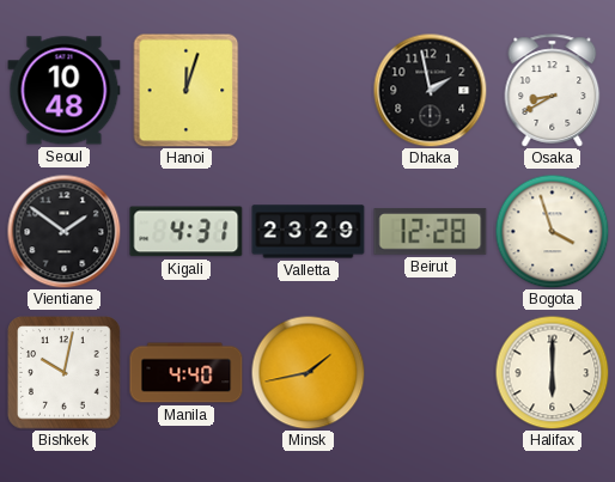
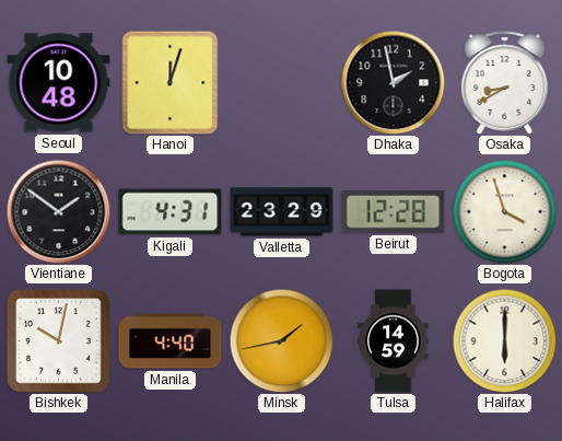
Tulsa: none -> 14:59 (394, 341)
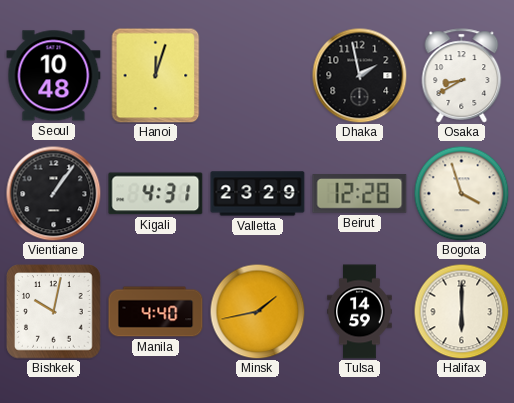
Vientiane: 1:51 -> 1:06 (53, 193)
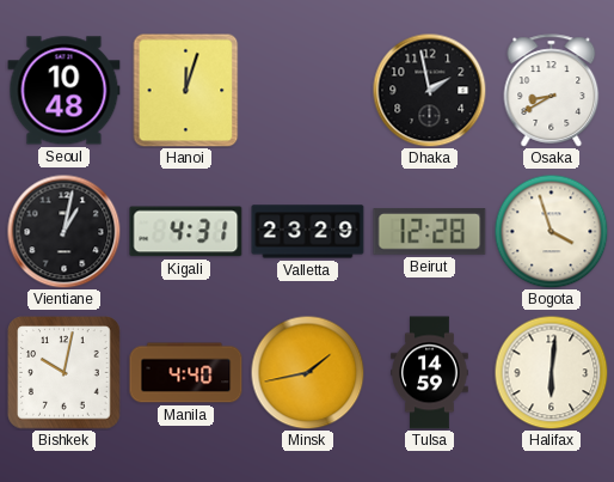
Vientiane: 1:06 -> 1:02 (63, 231)
Halifax: 6:00 -> 6:01 (551, 372)
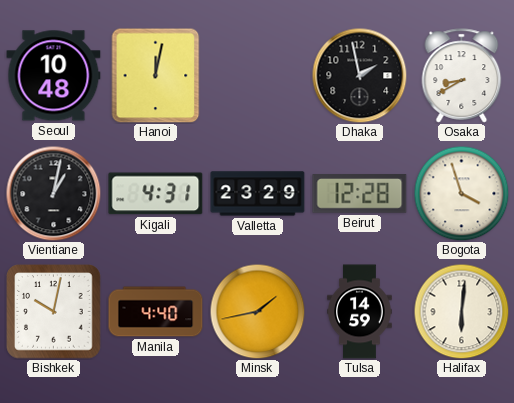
Hanoi: 12:03 -> 12:02 (156, 75)
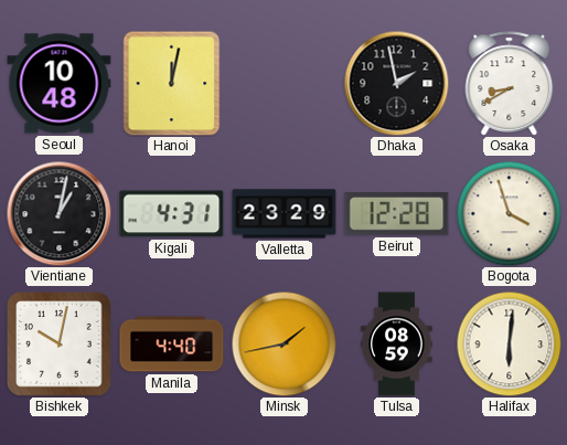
Tulsa: 14:59 -> 08:59 (397, 345)
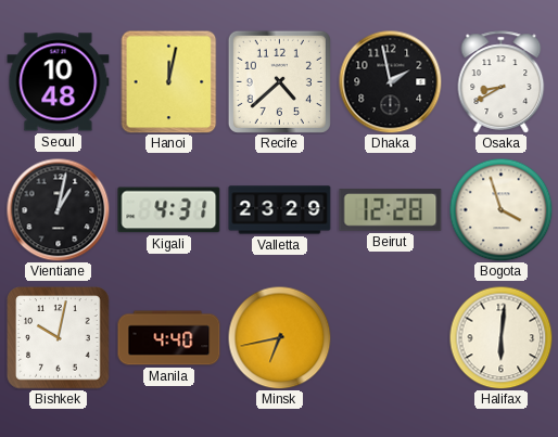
Recife: none -> 4:38 (279, 81)
Minsk: 1:43 -> 6:43 (279, 337)
Tulsa: 08:59 -> none (397, 345)
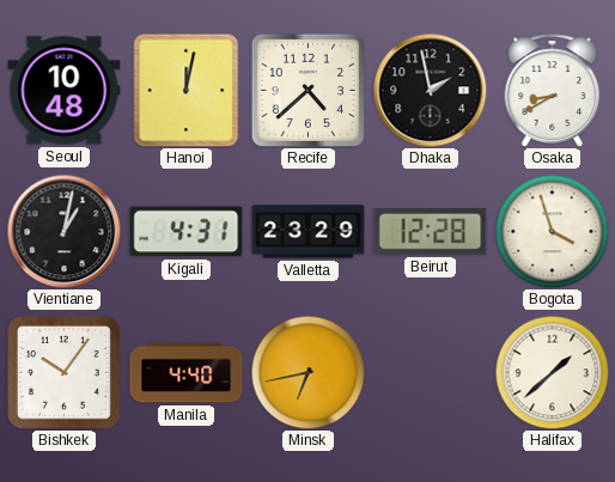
Bishkek: 10:02 -> 10:06 (65, 373)
Halifax: 6:01 -> 1:38 (552, 372)
